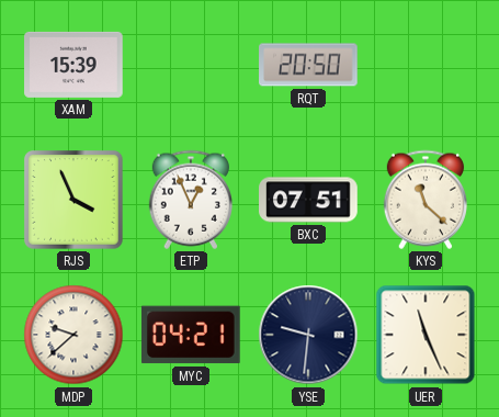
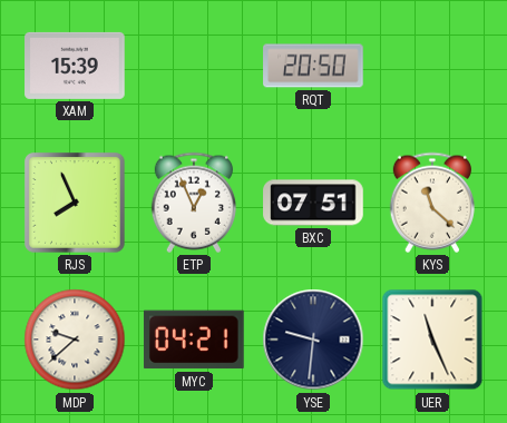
RJS: 3:56 -> 7:56 (75, 203)
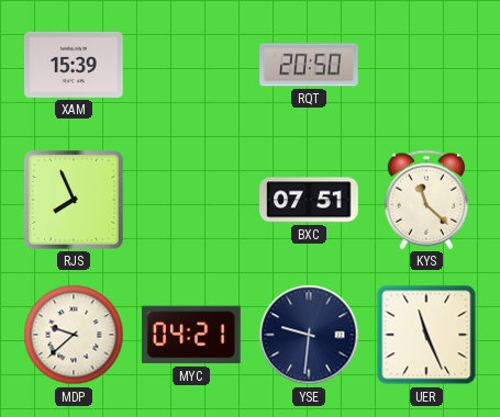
ETP: 12:56 -> none (194, 203)
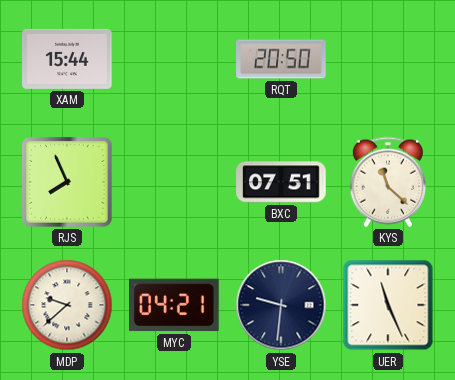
XAM: 15:39 -> 15:44 (67, 59)
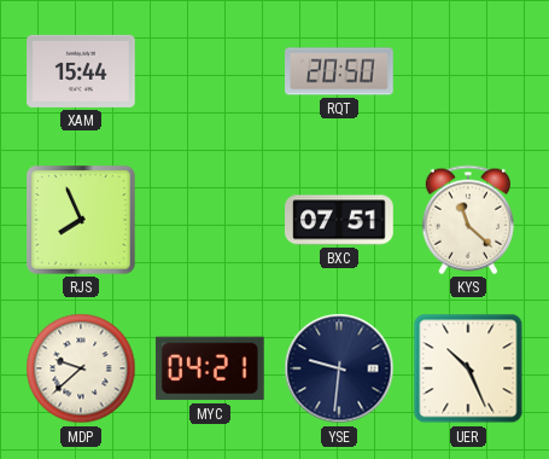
UER: 11:26 -> 10:26 (468, 368)
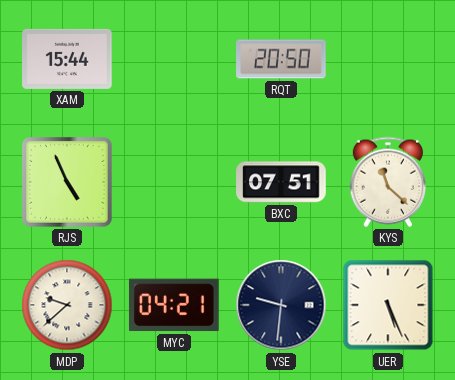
RJS: 7:56 -> 4:56 (67, 182)
UER: 10:26 -> 5:26 (388, 305)
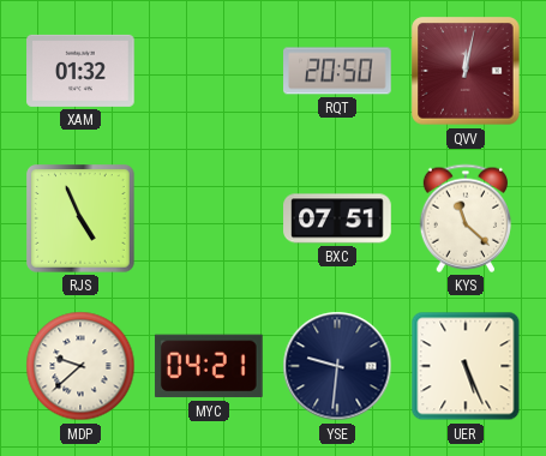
XAM: 15:44 -> 01:32 (80, 71)
QVV: none -> 12:02 (466, 71)
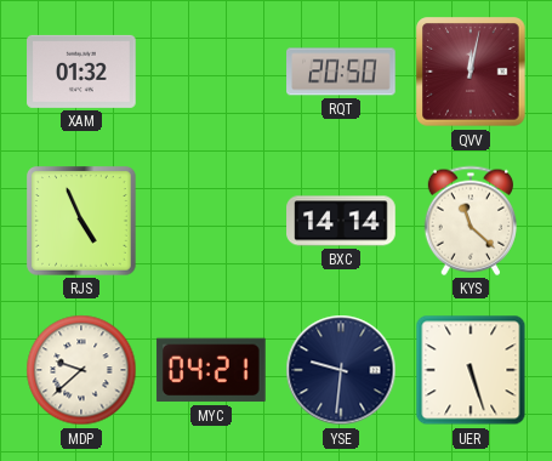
BXC: 07:51 -> 14:14 (341, 221)
UER: 5:26 -> 5:27 (471, 370)
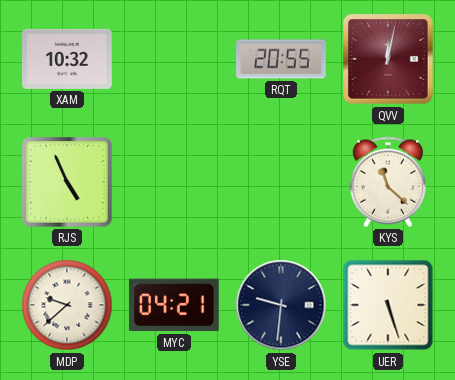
XAM: 01:32 -> 10:32 (67, 59)
RQT: 20:50 -> 20:55 (281, 59)
BXC: 14:14 -> none (341, 221)
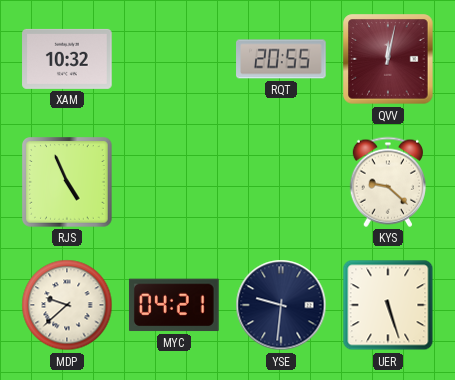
KYS: 11:22 -> 9:22 (388, 182)
